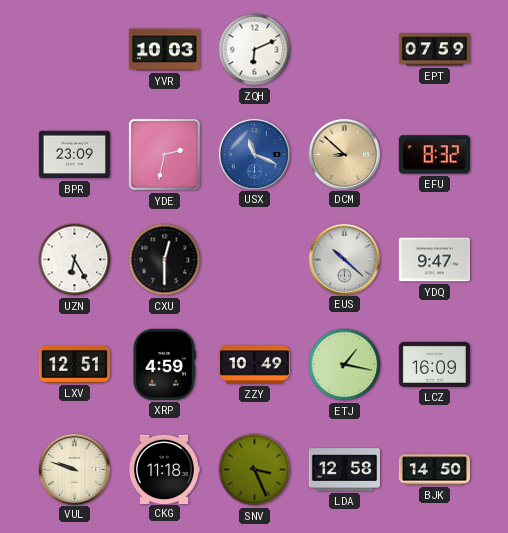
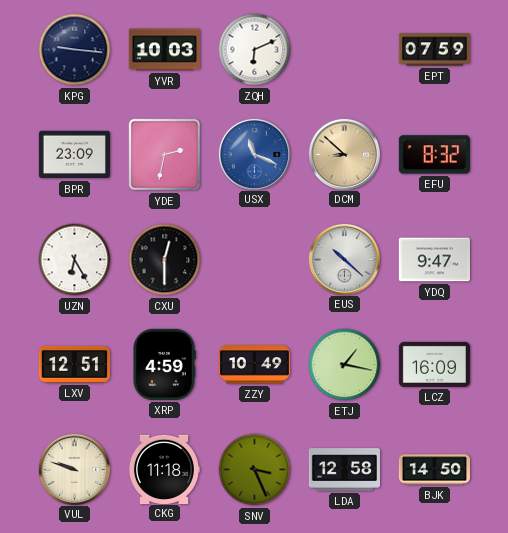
KPG: none -> 9:16 (75, 50)
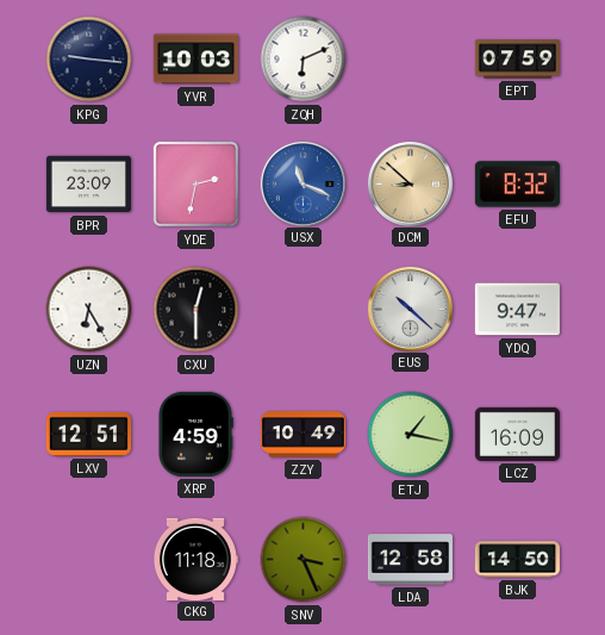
VUL: 9:48 -> none (74, 469)
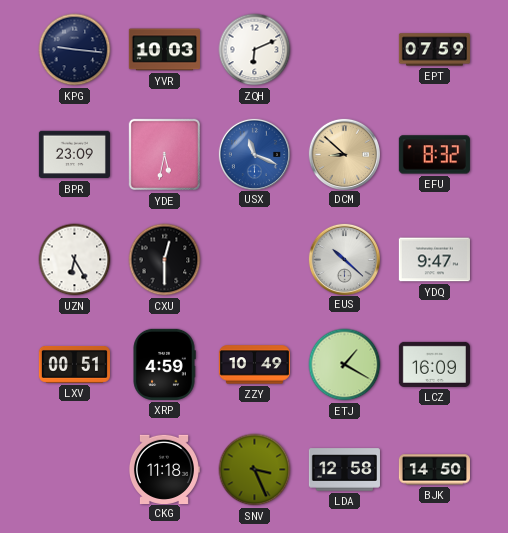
YDE: 2:32 -> 5:32 (165, 155)
LXV: 12:51 -> 00:51 (74, 365)
ETJ: 1:17 -> 1:20 (345, 365)
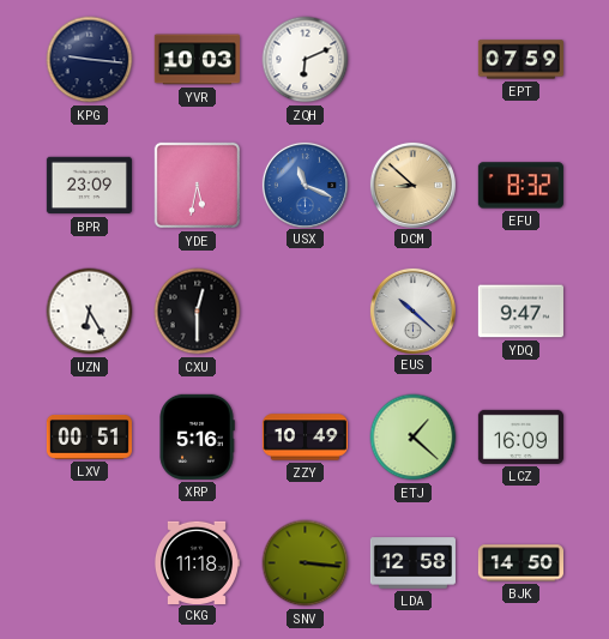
XRP: 4:59 -> 5:16 (197, 436)
ETJ: 1:20 -> 1:22 (414, 438)
SNV: 3:26 -> 3:16 (306, 563)
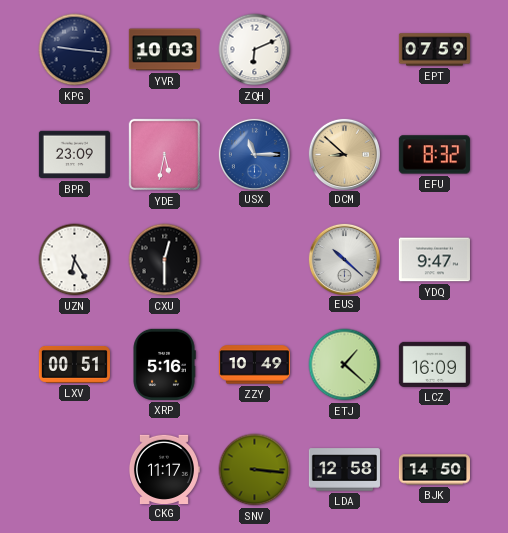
USX: 11:19 -> 11:15 (254, 154)
CKG: 11:18 -> 11:17 (164, 469)
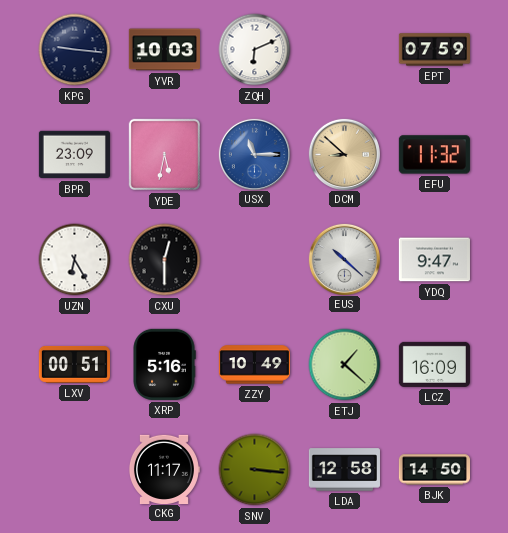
EFU: 8:32 -> 11:32 (434, 155)
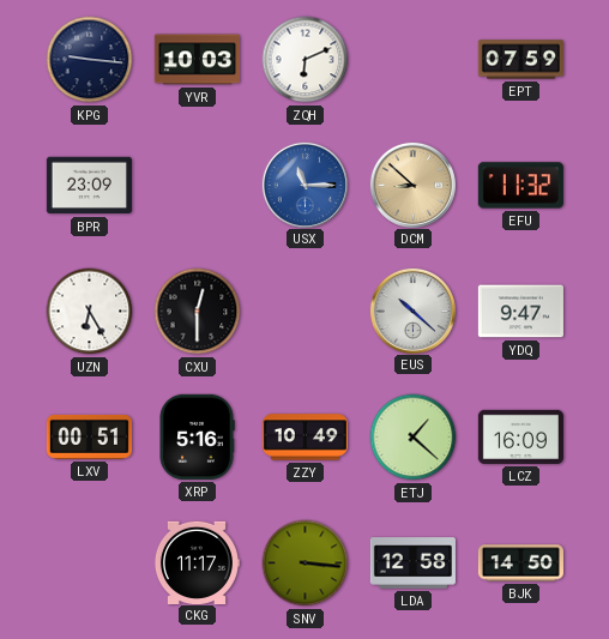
YDE: 5:32 -> none (165, 155)
